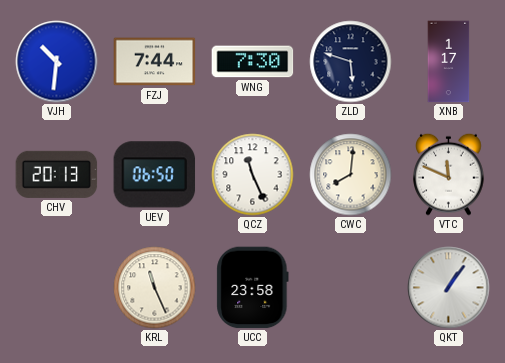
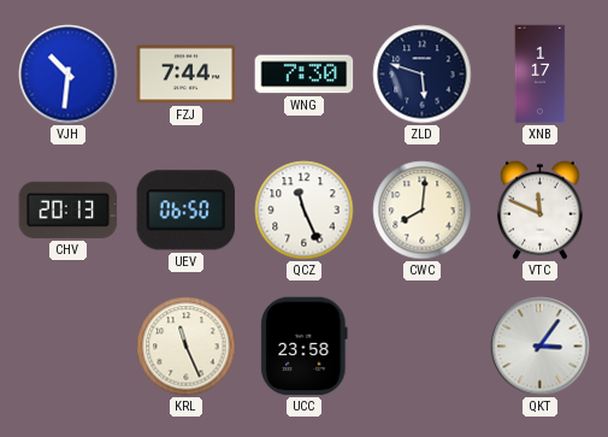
QKT: 1:06 -> 3:06 (541, 347)
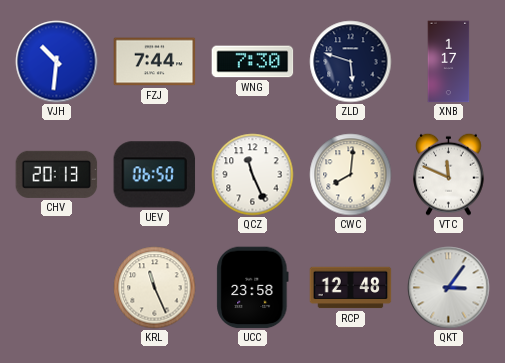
RCP: none -> 12:48 (351, 288)
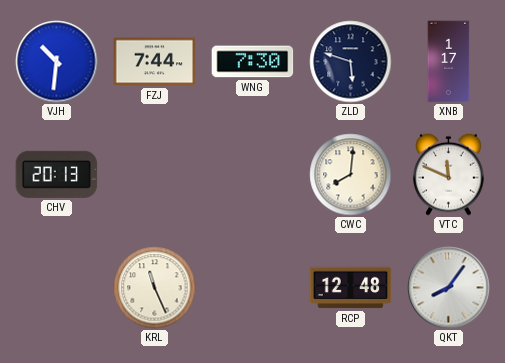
UEV: 06:50 -> none (155, 175)
QCZ: 11:26 -> none (253, 175)
UCC: 23:58 -> none (253, 288)
QKT: 3:06 -> 8:06 (449, 288)
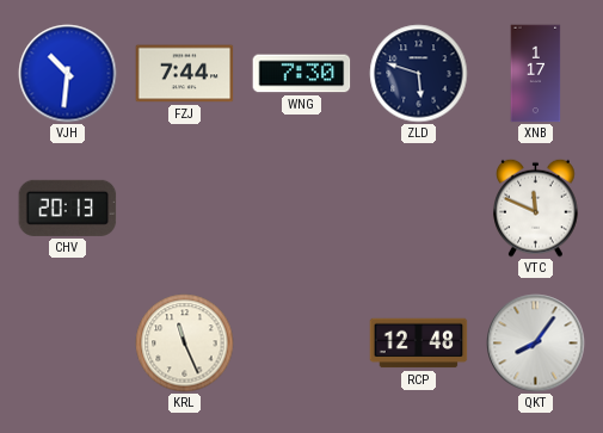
CWC: 8:01 -> none (351, 175)
